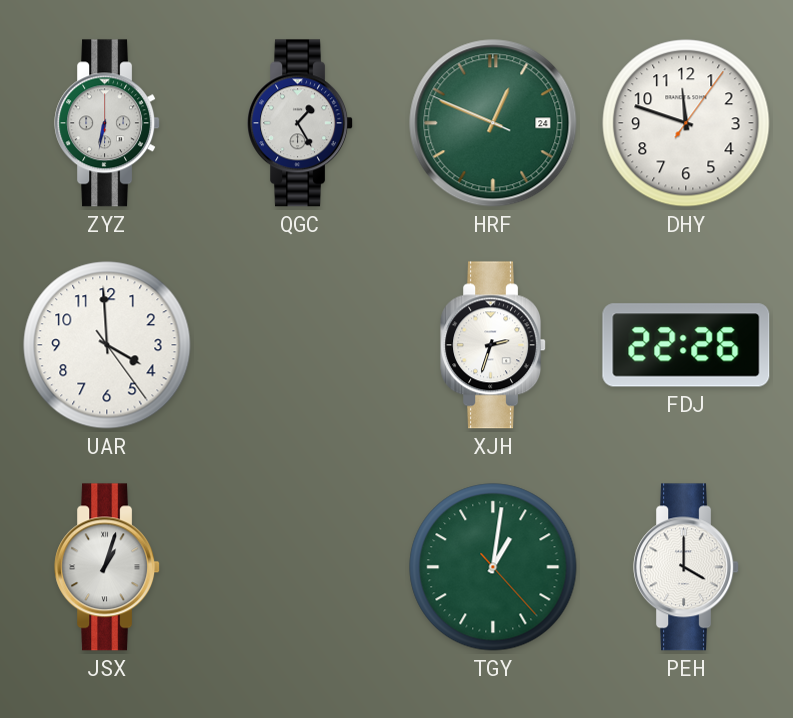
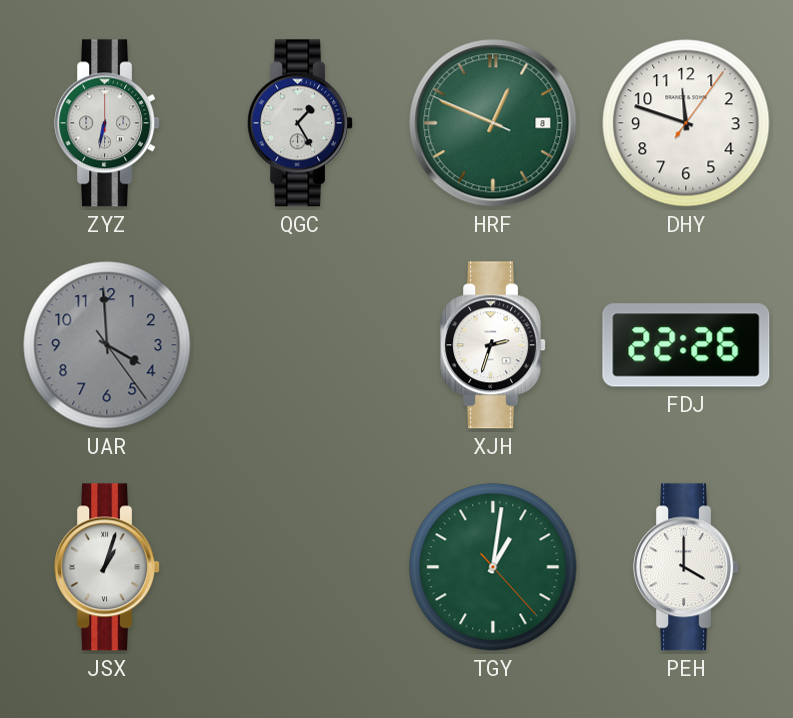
HRF date: 24 -> 8 (493, 123)
UAR dial: white -> grey (107, 345)
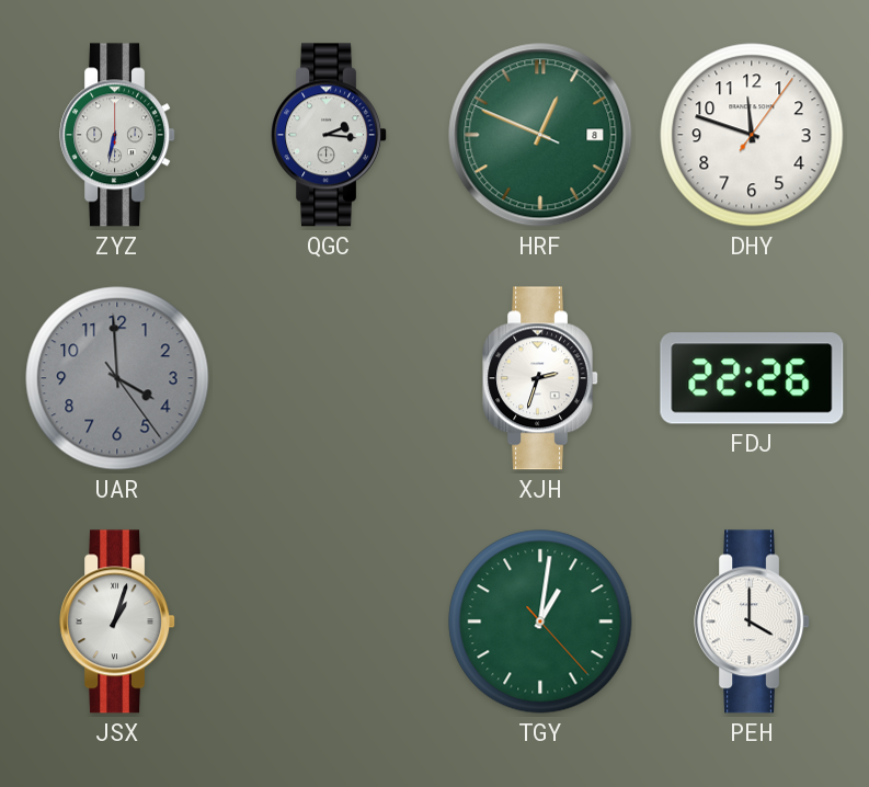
QGC: 1:25 -> 2:16 (330, 135)
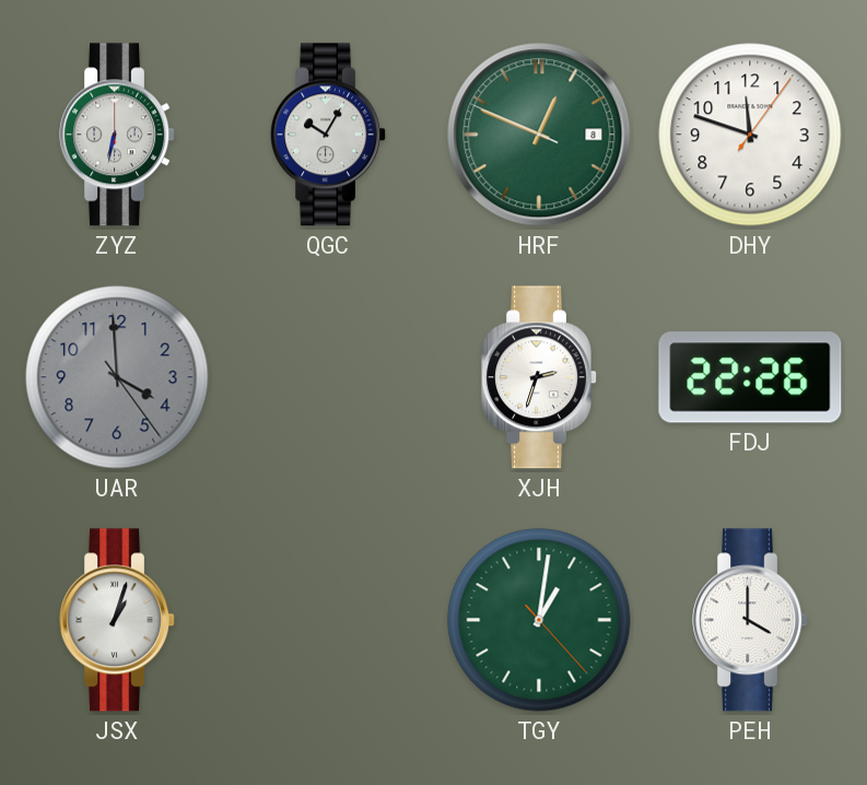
QGC: 2:16 -> 10:05 (329, 134)
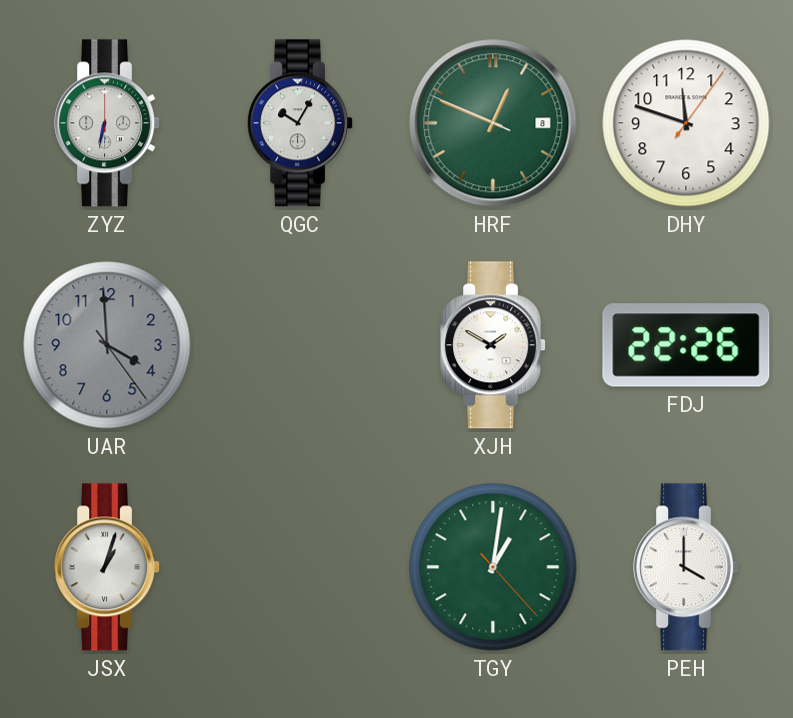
XJH: 2:33 -> 1:50 (494, 345)
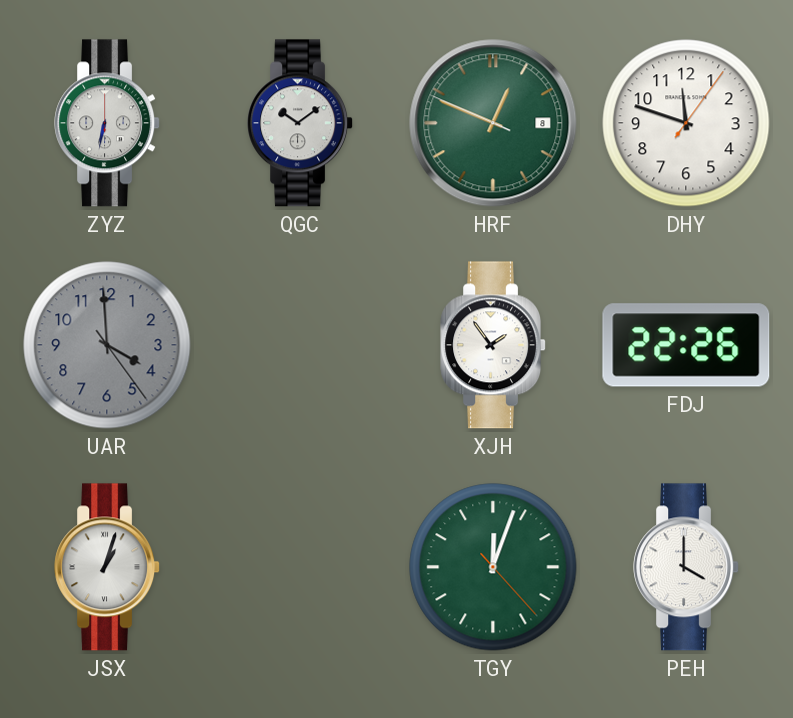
QGC: 10:05 -> 10:09 (301, 123)
XJH: 1:50 -> 1:54 (494, 345)
TGY: 1:01 -> 12:03 (493, 567)
